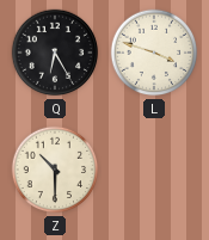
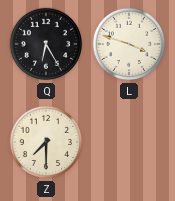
Z: 10:30 -> 7:30 (46, 142)
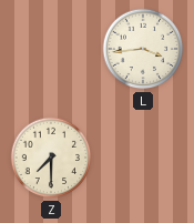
Q: 6:25 -> none (46, 44)
L: 3:48 -> 3:44 (143, 49)
